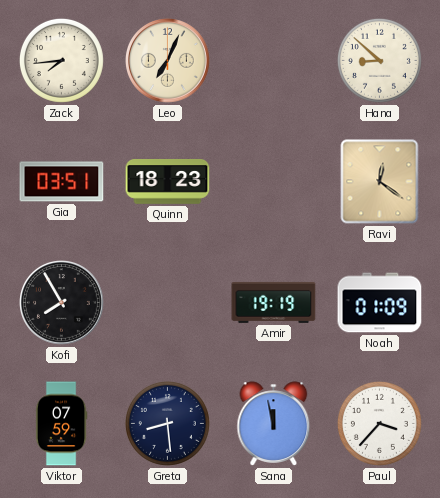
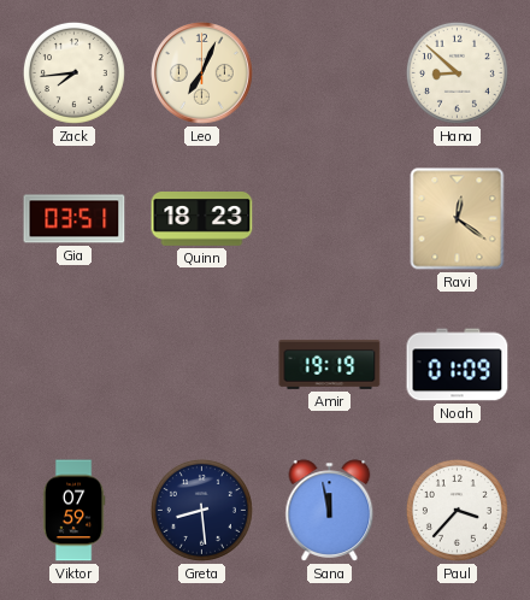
Kofi: 7:55 -> none (62, 303)
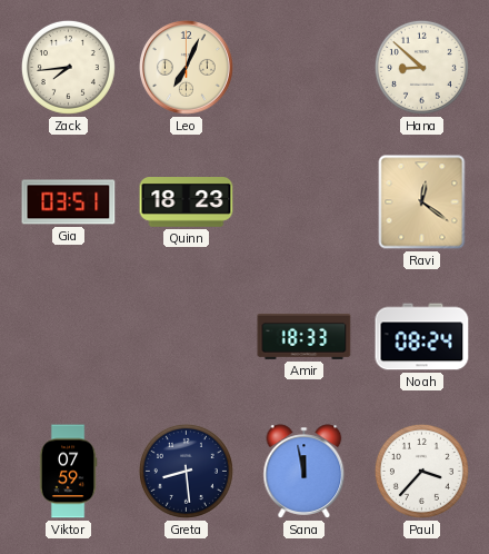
Amir: 19:19 -> 18:33 (305, 336)
Noah: 01:09 -> 08:24 (422, 337)
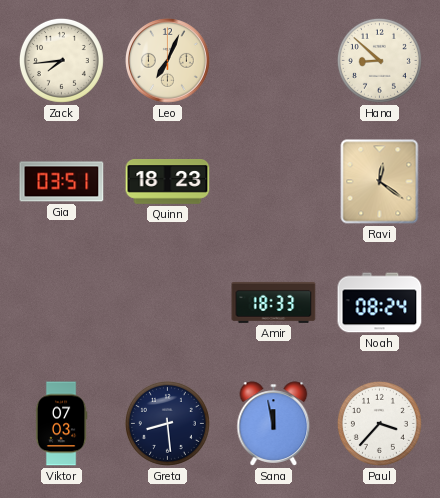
Viktor: 07:59 -> 07:03 (61, 424)
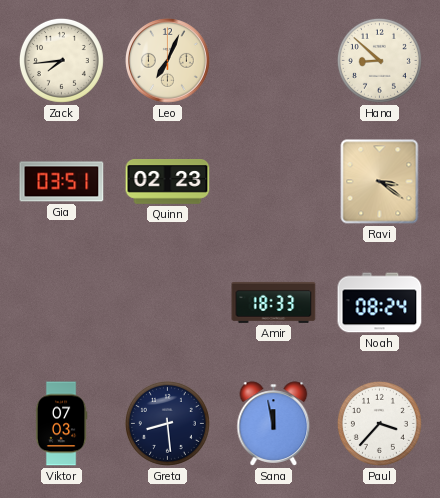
Quinn: 18:23 -> 02:23 (168, 182)
Ravi: 12:21 -> 3:21 (380, 182)
